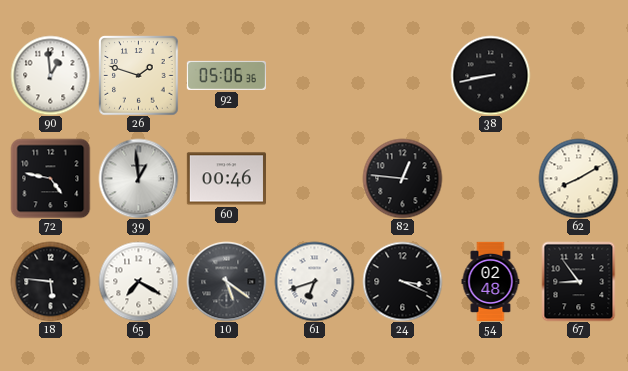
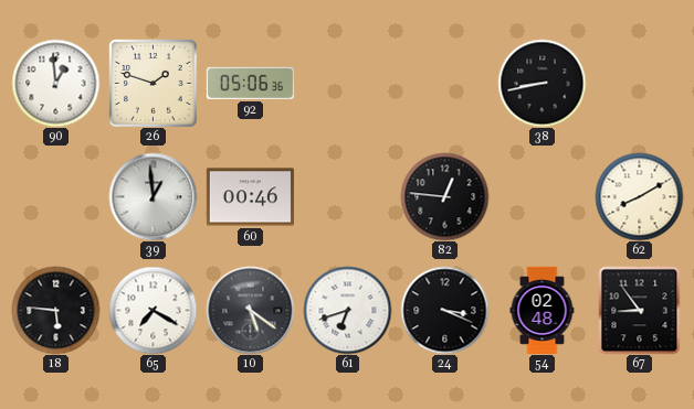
72: 4:47 -> none (50, 178)
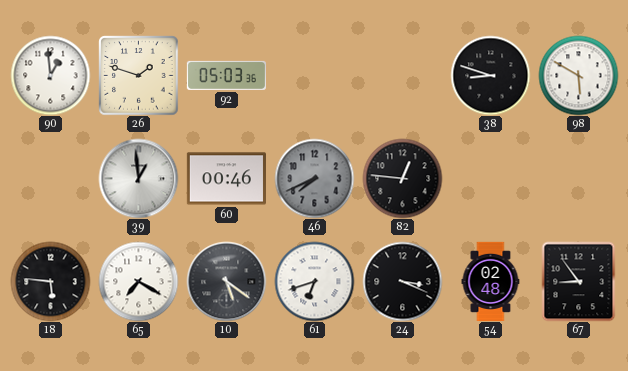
92: 05:06 -> 05:03 (226, 75)
38: 8:43 -> 8:48 (490, 75)
98: none -> 5:50 (578, 75)
46: none -> 7:41 (314, 178)
62: 8:10 -> none (639, 196)
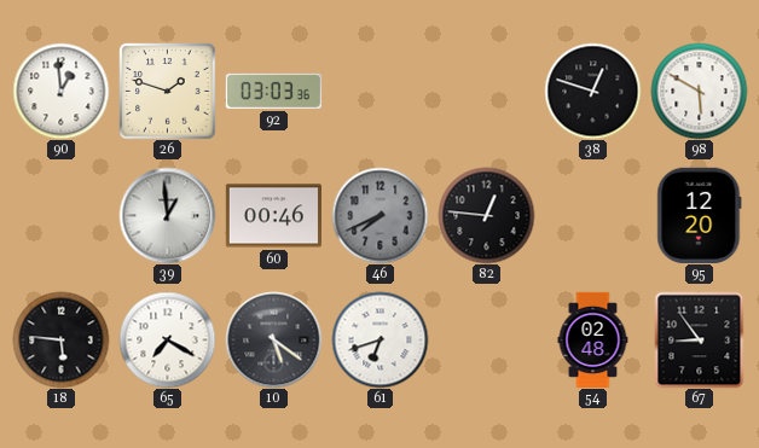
92: 05:03 -> 03:03 (273, 91)
38: 8:48 -> 12:48 (592, 91)
95: none -> 12:20 (700, 215)
24: 3:19 -> none (402, 281)
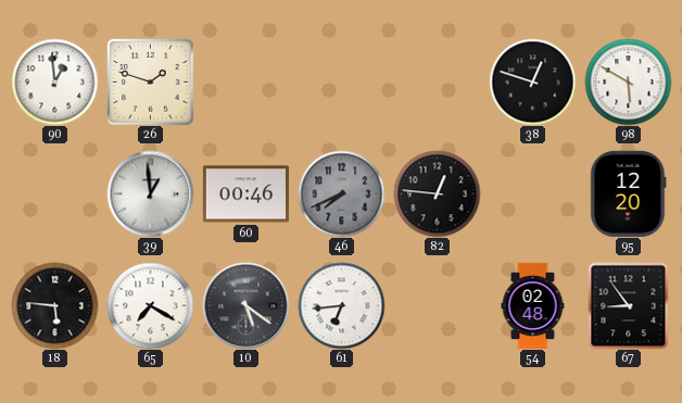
92: 03:03 -> none (273, 91)
61: 6:42 -> 6:44 (341, 305)
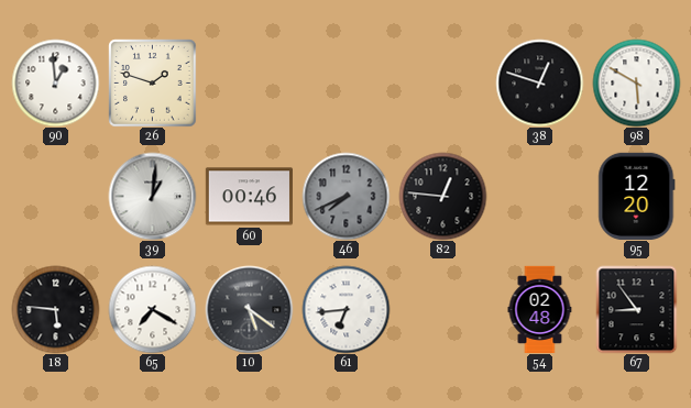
39: 12:59 -> 1:01 (152, 196)
